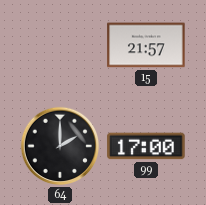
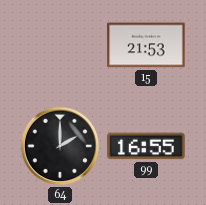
15: 21:57 -> 21:53 (146, 45)
99: 17:00 -> 16:55 (146, 146)
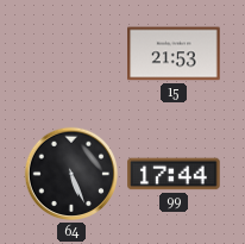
64: 2:00 -> 5:26 (71, 174)
99: 16:55 -> 17:44 (174, 174)
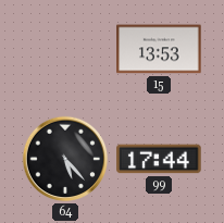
15: 21:53 -> 13:53 (159, 49)
64: 5:26 -> 5:23 (65, 159)
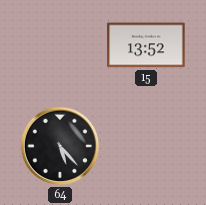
15: 13:53 -> 13:52 (146, 45)
99: 17:44 -> none (159, 159)
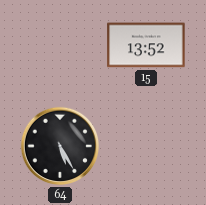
64: 5:23 -> 5:25 (60, 146)
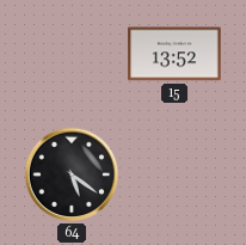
64: 5:25 -> 5:21 (72, 174)
